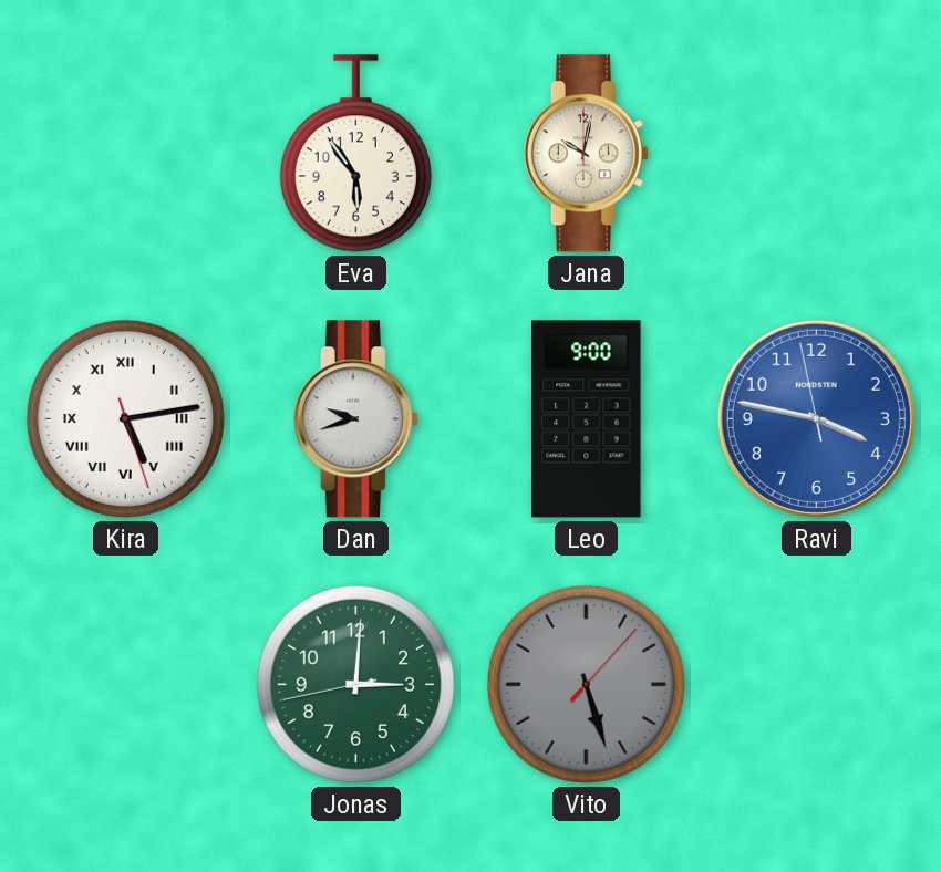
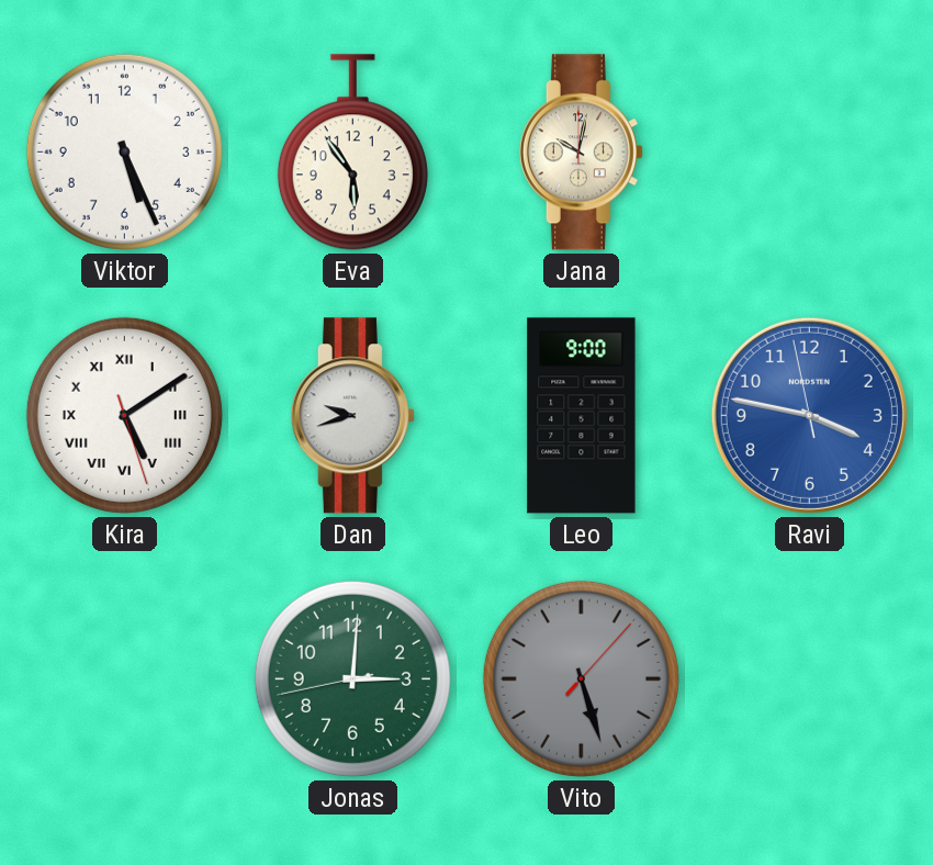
Viktor: none -> 5:26 (124, 151)
Kira: 5:13 -> 5:09 (124, 415)
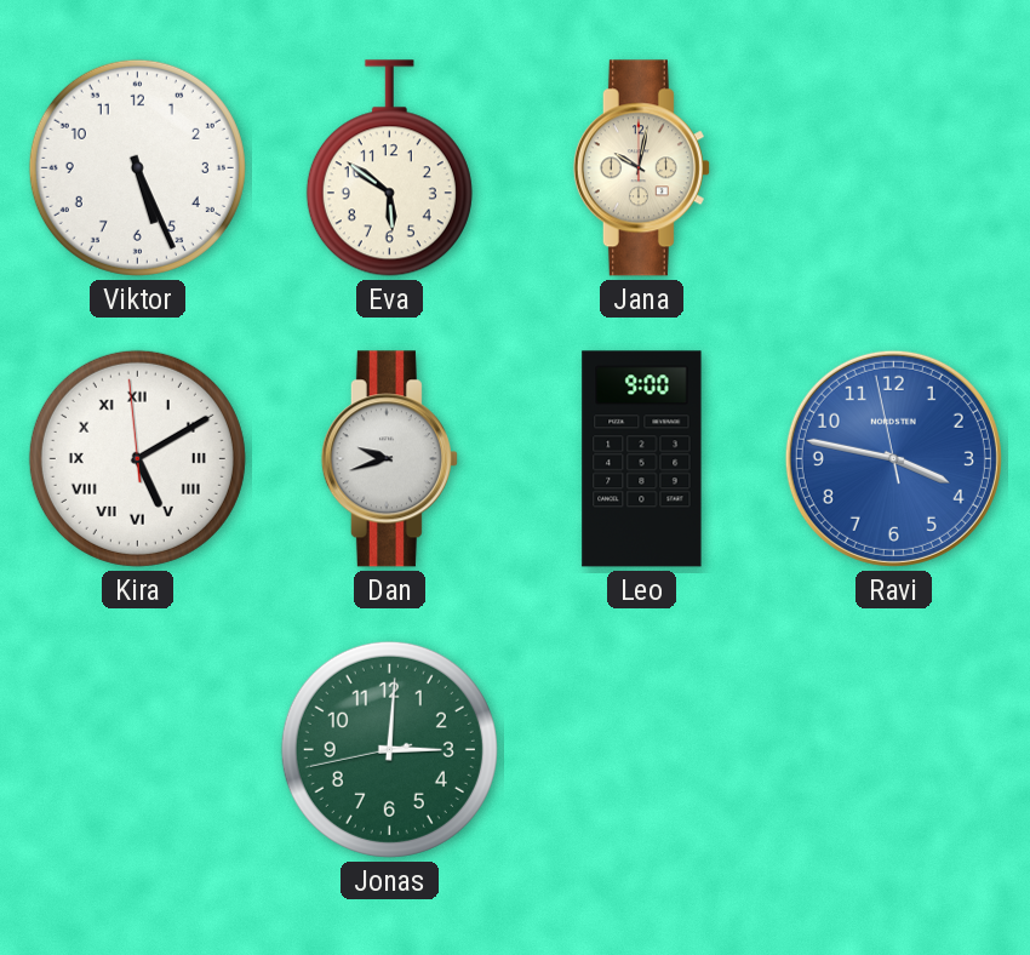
Eva: 5:54 -> 5:51 (389, 168)
Kira: 5:09:27 -> 5:09:59 (137, 458)
Vito: 5:27 -> none (581, 678)
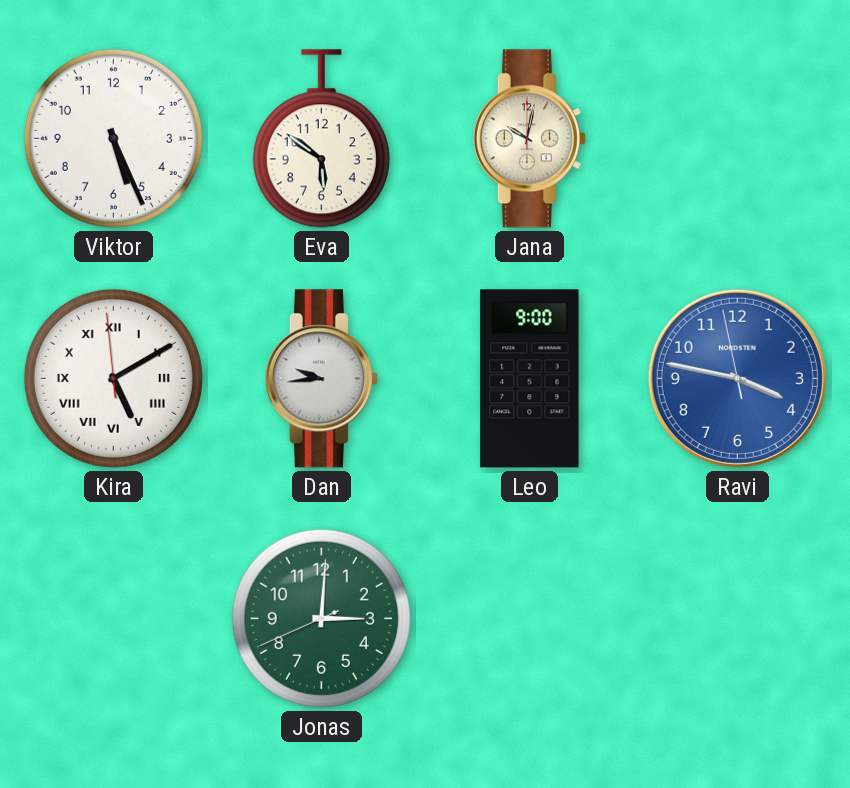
Dan: 9:42 -> 9:44 (321, 379)
Jonas: 3:00:43 -> 3:00:41 (321, 618)
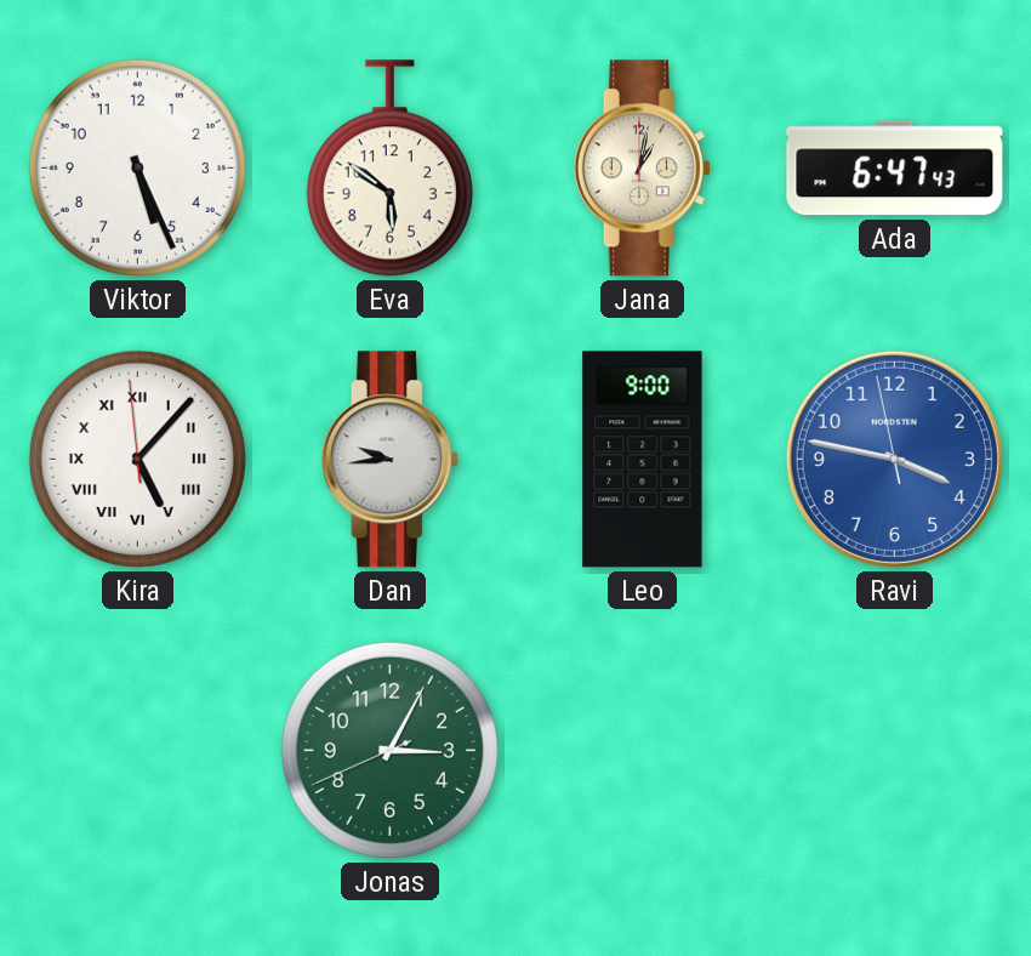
Jana: 10:02 -> 1:02 (642, 169)
Ada: none -> 6:47 (895, 169)
Kira: 5:09 -> 5:06 (137, 459)
Jonas: 3:00 -> 3:04 (389, 750)
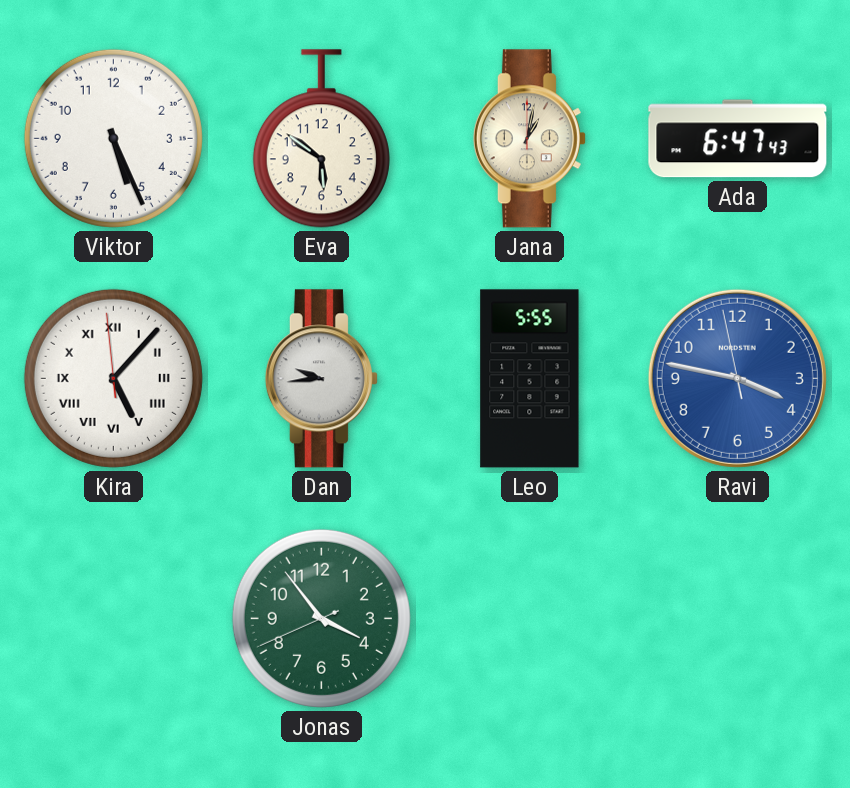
Leo: 9:00 -> 5:55 (530, 379)
Jonas: 3:04 -> 3:53 (321, 618)
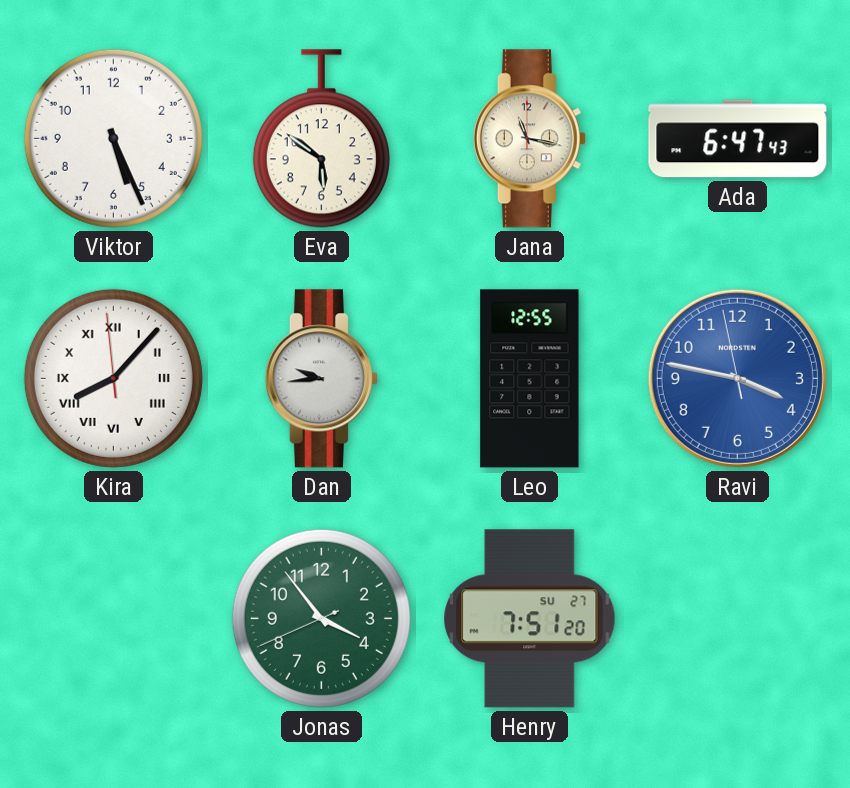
Jana: 1:02 -> 11:17 (529, 139)
Kira: 5:06 -> 8:06 (113, 378)
Leo: 5:55 -> 12:55 (530, 379)
Henry: none -> 7:51 (530, 619)
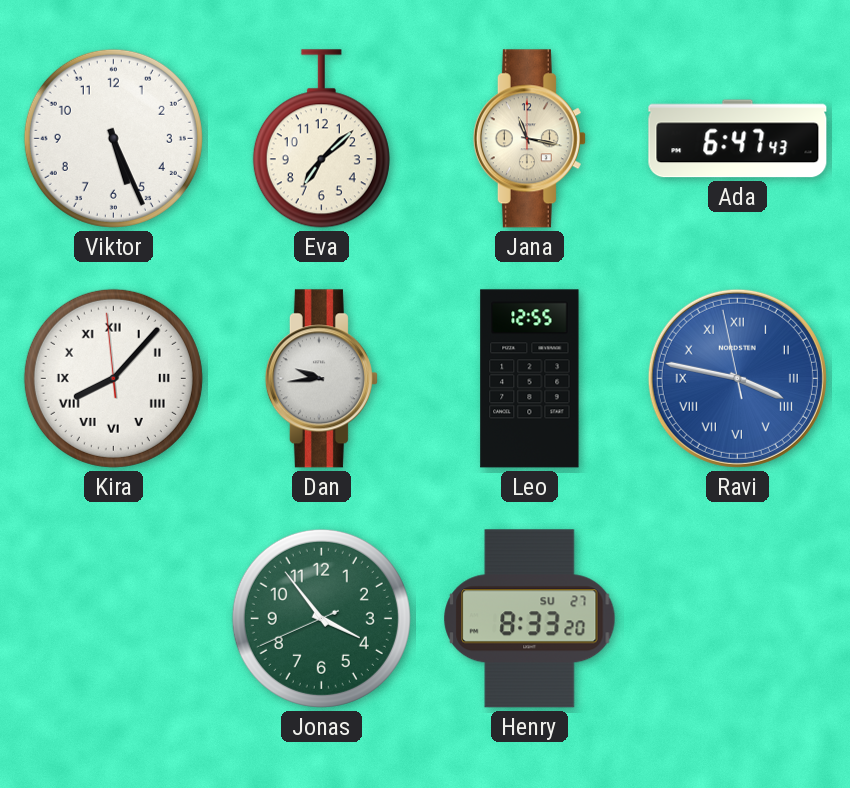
Eva: 5:51 -> 7:08 (321, 139)
Ravi numerals: Arabic -> Roman (737, 378)
Henry: 7:51 -> 8:33 (530, 619)
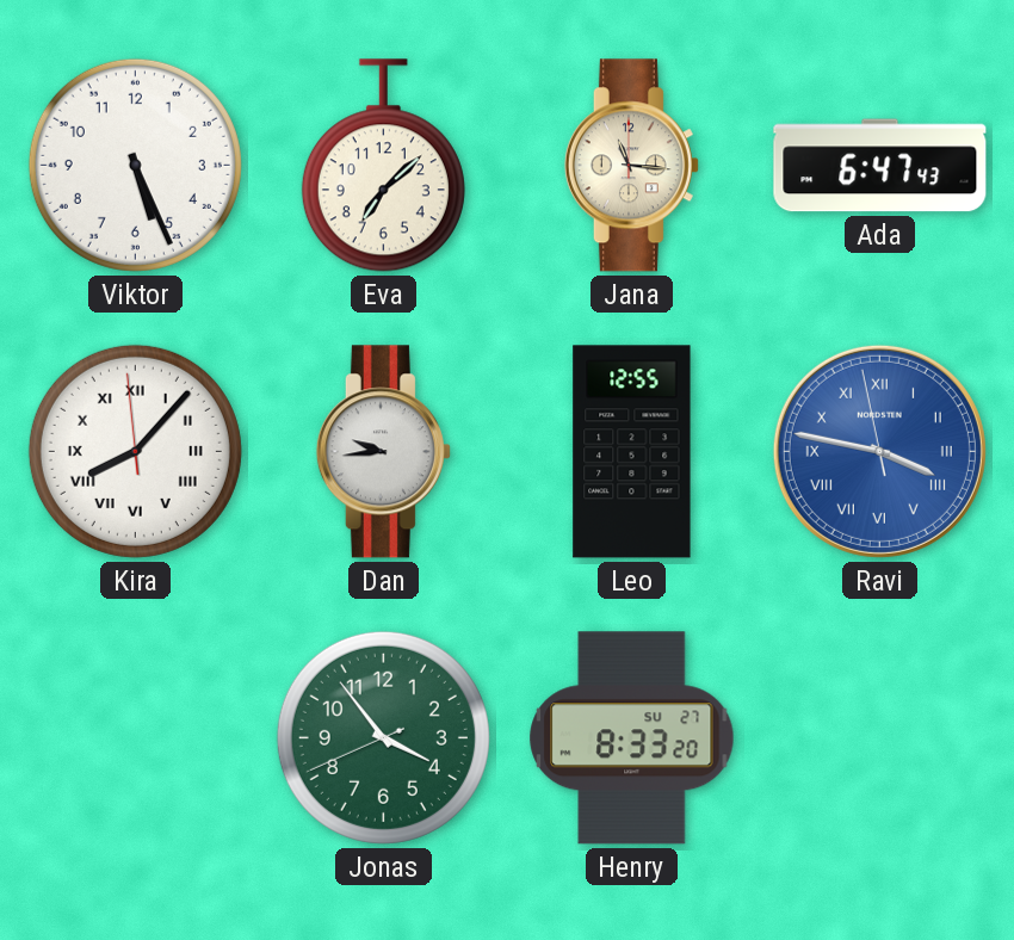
Jana: 11:17 -> 11:16 (631, 166)
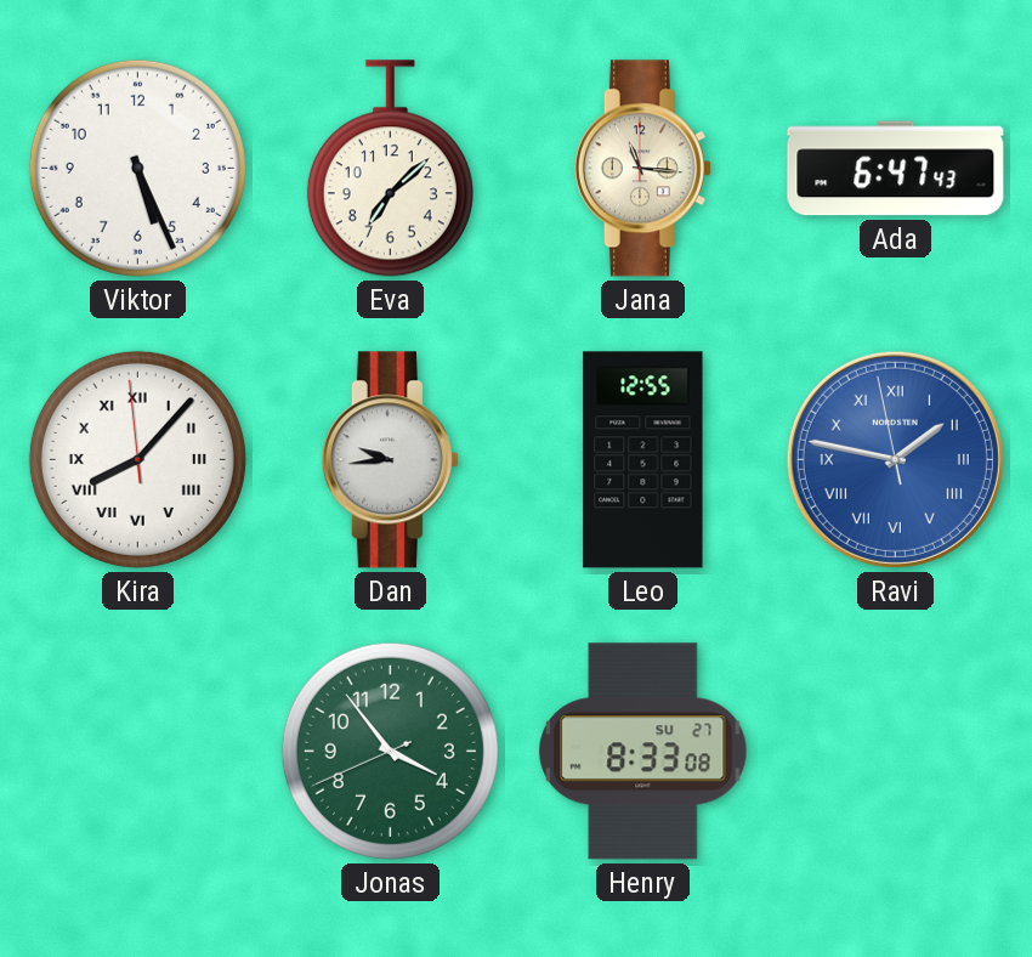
Ravi: 3:46 -> 1:46 (895, 459)
Henry: 8:33:20 -> 8:33:08 (643, 752)
